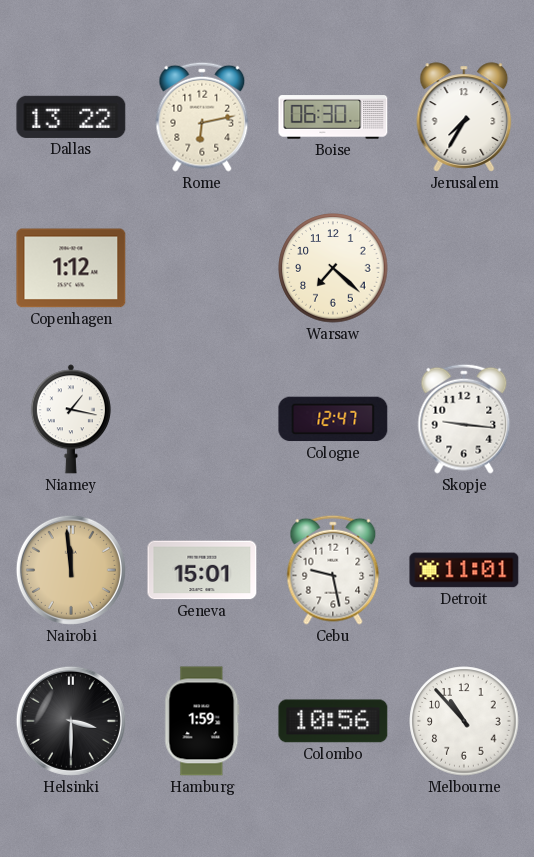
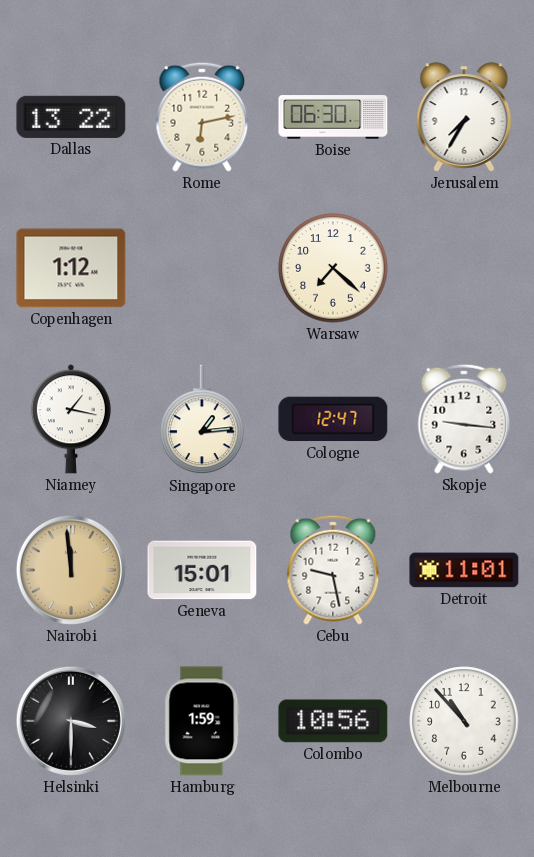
Singapore: none -> 1:14 (202, 420)
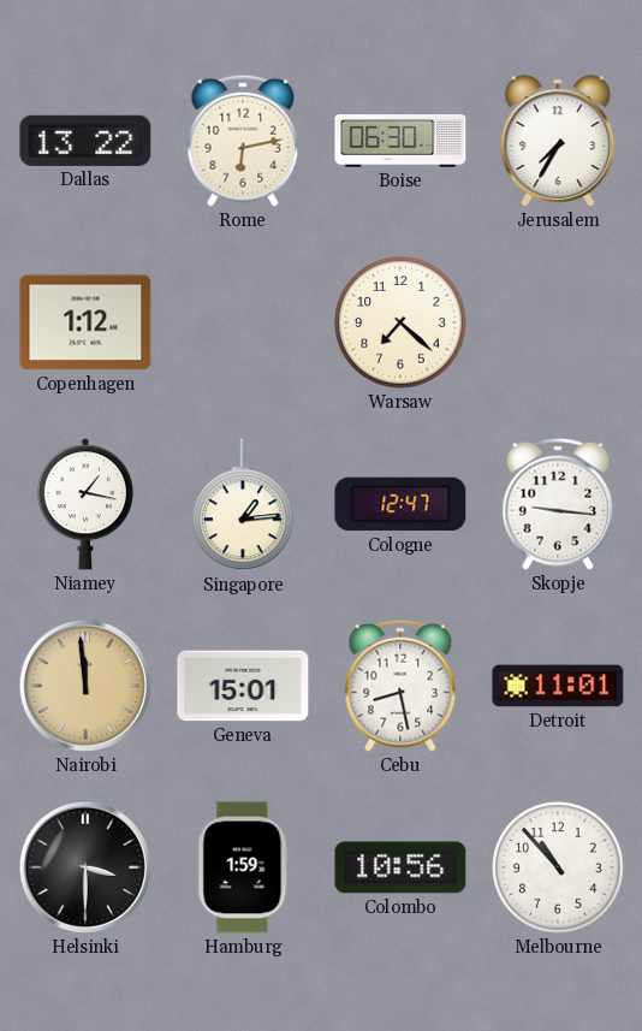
Cebu: 9:28 -> 8:28 (400, 686)
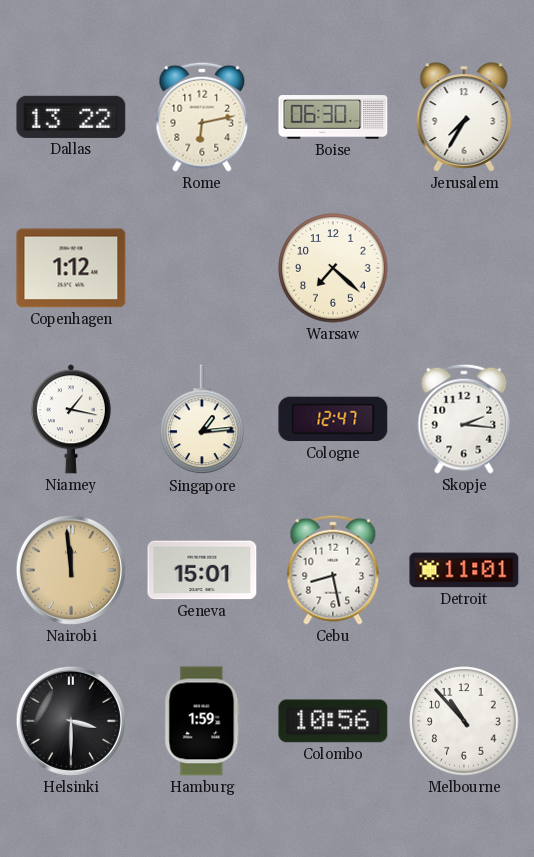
Skopje: 9:16 -> 2:16 (464, 419)
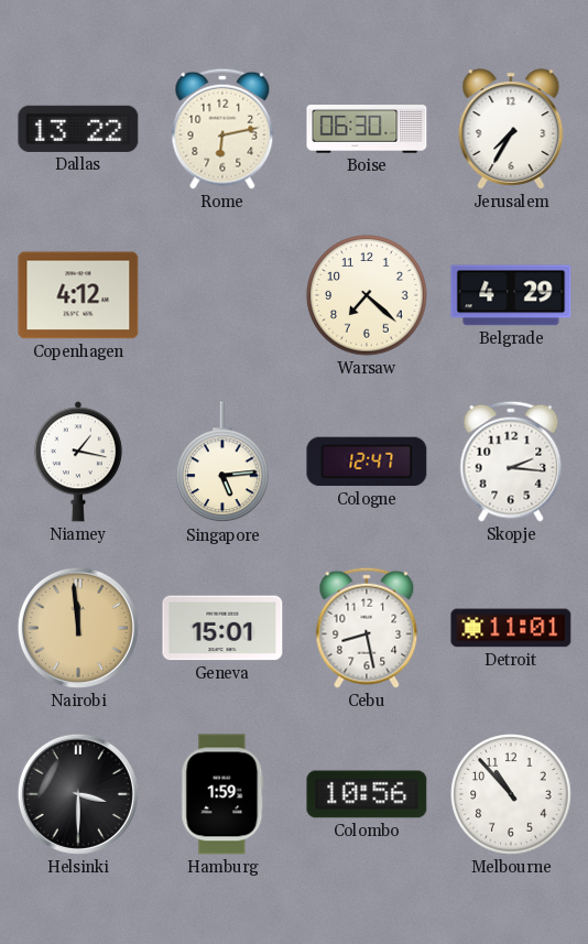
Copenhagen: 1:12 -> 4:12 (78, 295)
Belgrade: none -> 4:29 (511, 295)
Singapore: 1:14 -> 5:14 (222, 463)
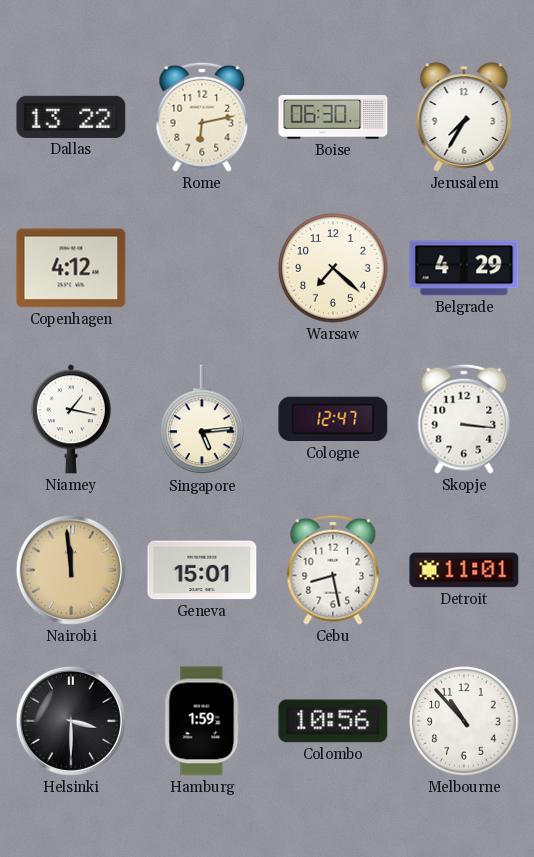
Skopje: 2:16 -> 3:16 (464, 419)
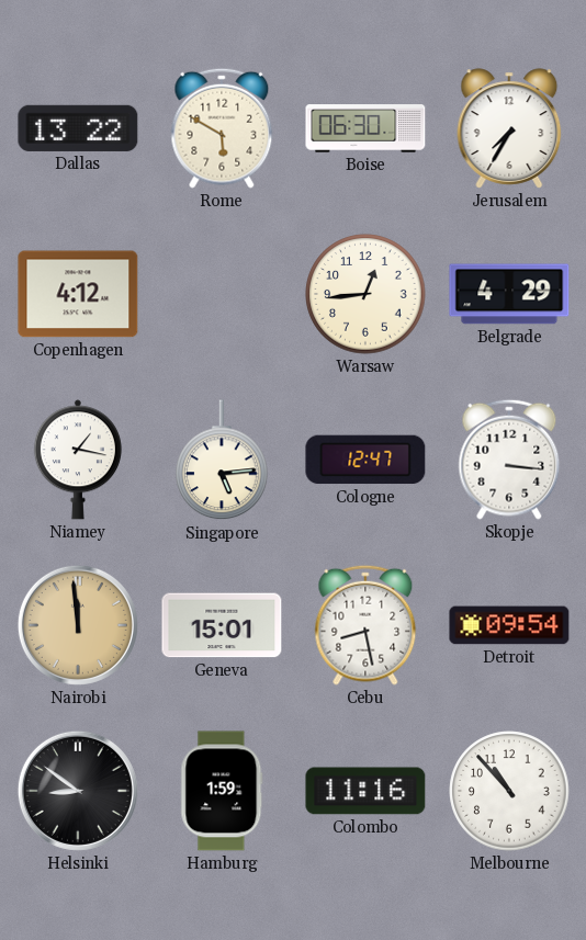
Rome: 6:13 -> 5:50 (222, 128)
Warsaw: 7:22 -> 12:44 (365, 294)
Detroit: 11:01 -> 09:54 (509, 625)
Helsinki: 3:30 -> 8:51 (78, 791)
Colombo: 10:56 -> 11:16 (365, 791)
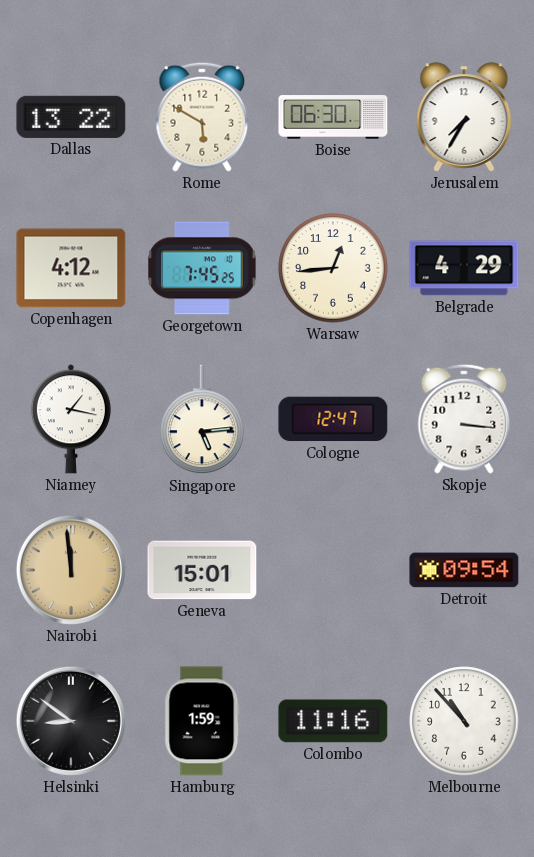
Georgetown: none -> 7:45 (202, 268)
Cebu: 8:28 -> none (365, 625)
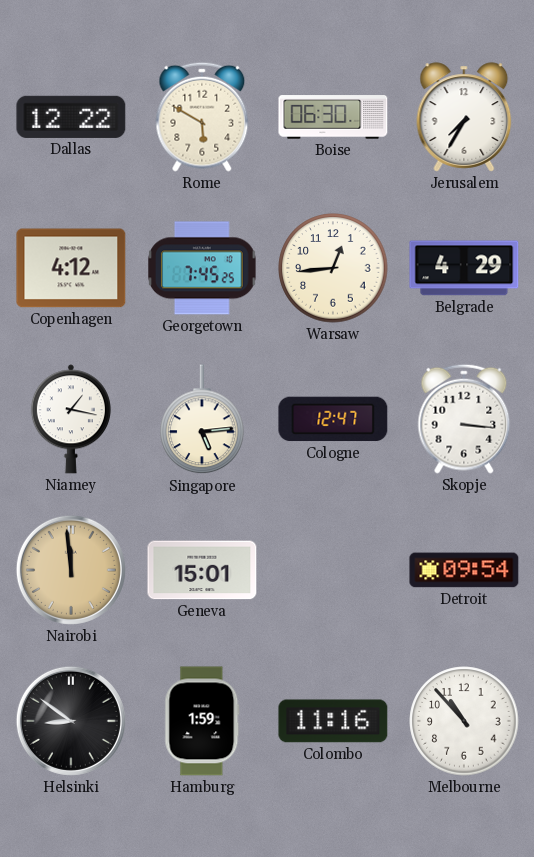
Dallas: 13:22 -> 12:22 (71, 117)
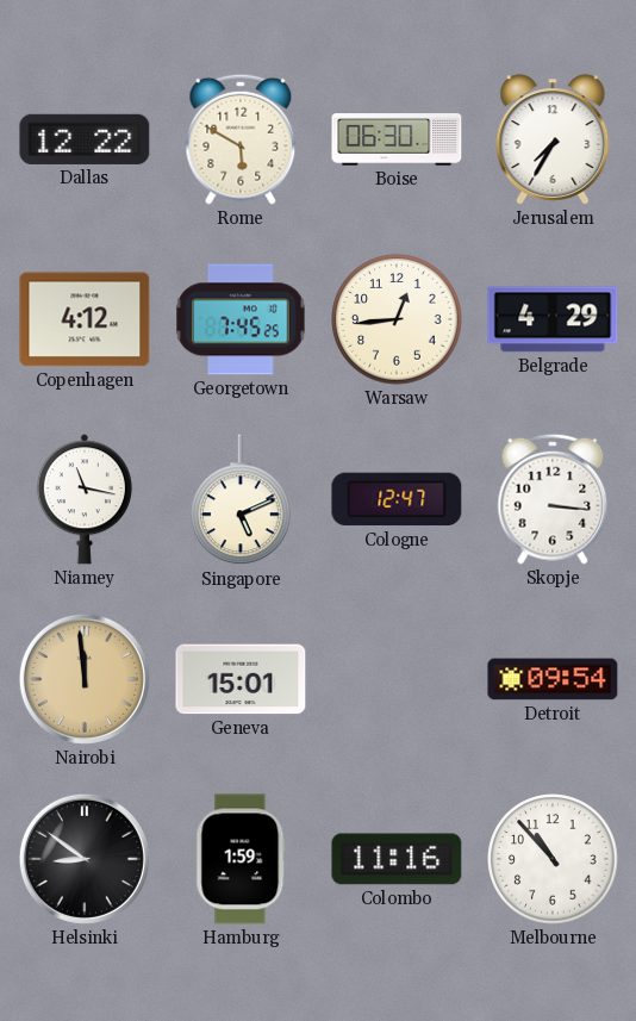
Niamey: 1:17 -> 11:17 (85, 499)
Singapore: 5:14 -> 5:11 (241, 500)
